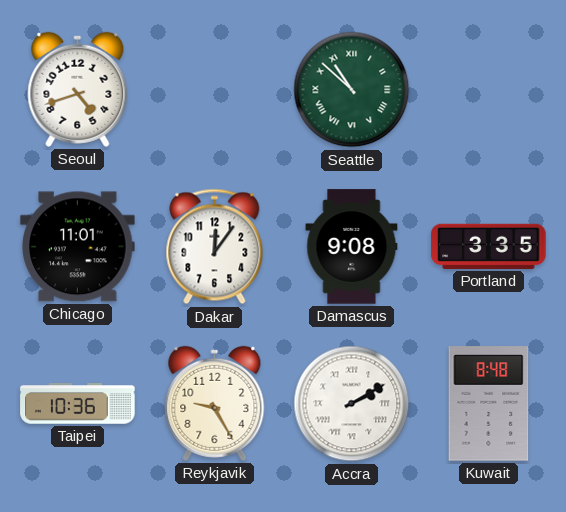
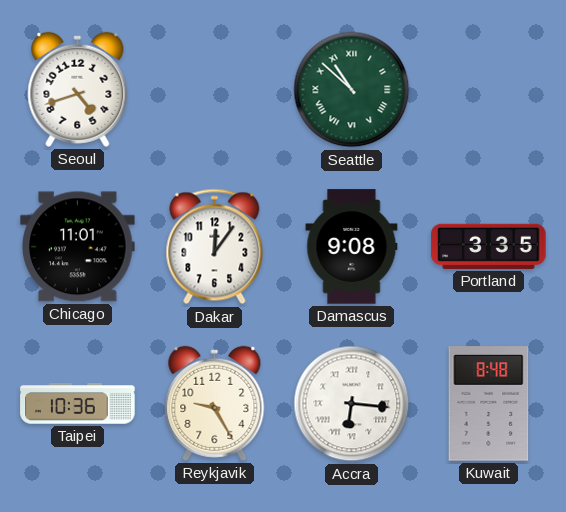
Accra: 2:10 -> 6:16 (352, 404)
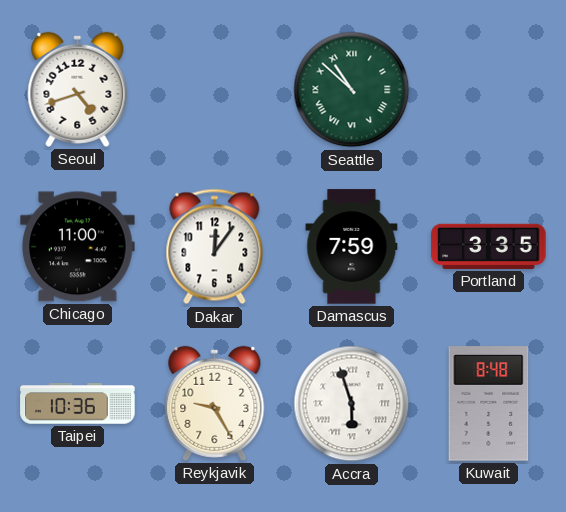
Chicago: 11:01 -> 11:00 (78, 247)
Damascus: 9:08 -> 7:59 (352, 247)
Accra: 6:16 -> 5:57 (352, 404)
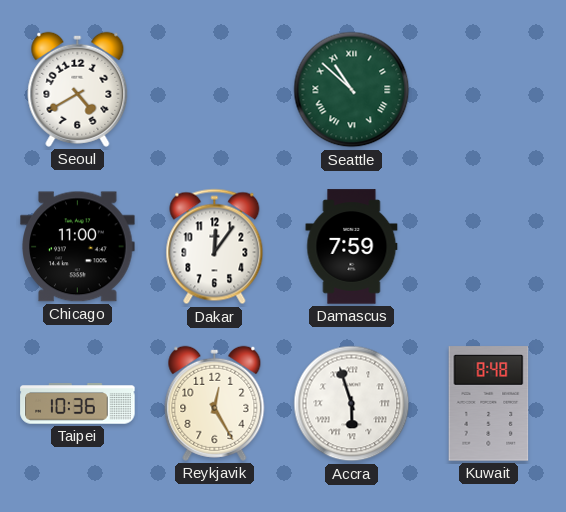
Seoul: 4:42 -> 4:40 (78, 89)
Portland: 3:35 -> none (489, 246)
Reykjavik: 9:25 -> 12:25 (215, 403)
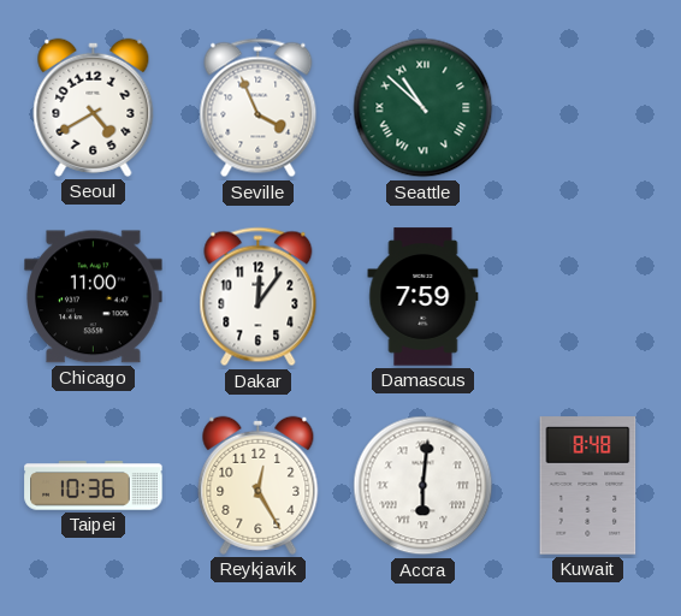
Seville: none -> 3:56 (259, 108)
Accra: 5:57 -> 6:01 (424, 486)
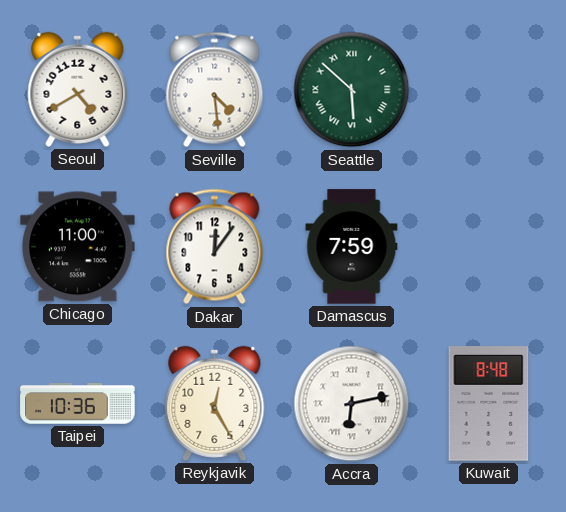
Seville: 3:56 -> 4:29 (215, 90)
Seattle: 10:52 -> 5:52 (352, 90)
Accra: 6:01 -> 6:13 (352, 404)
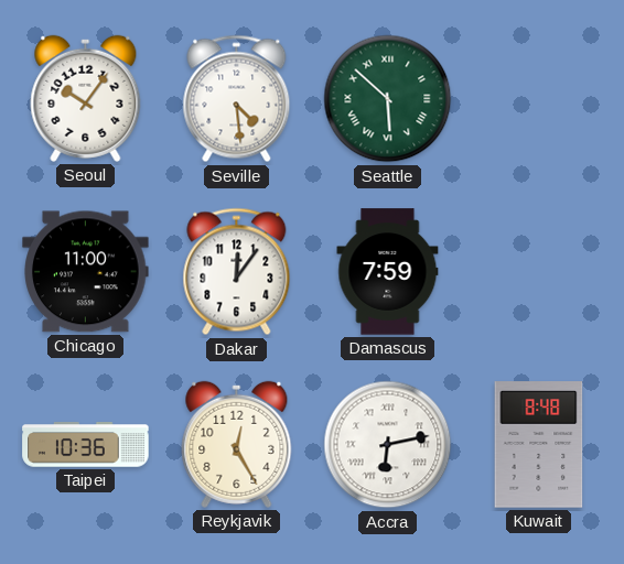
Seoul: 4:40 -> 10:06 (86, 98)
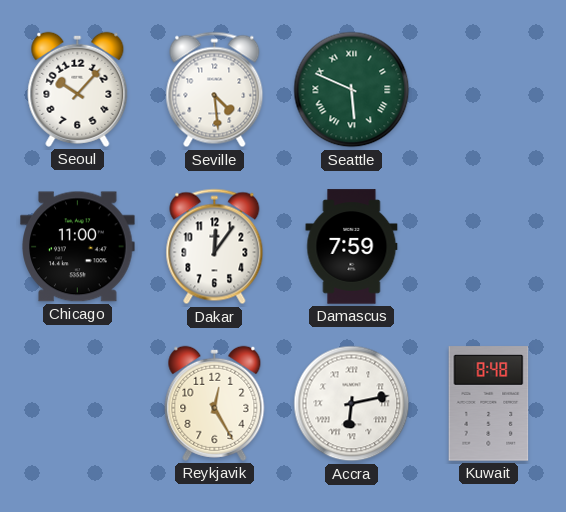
Seoul: 10:06 -> 10:07 (78, 89)
Seattle: 5:52 -> 5:49 (352, 90)
Taipei: 10:36 -> none (86, 445)
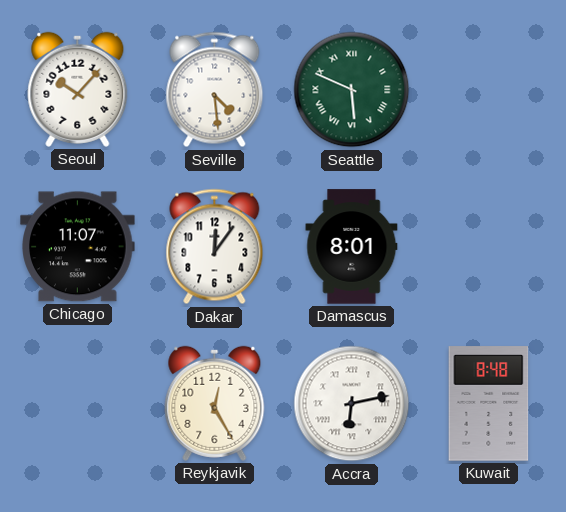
Chicago: 11:00 -> 11:07 (78, 247)
Damascus: 7:59 -> 8:01 (352, 247)
